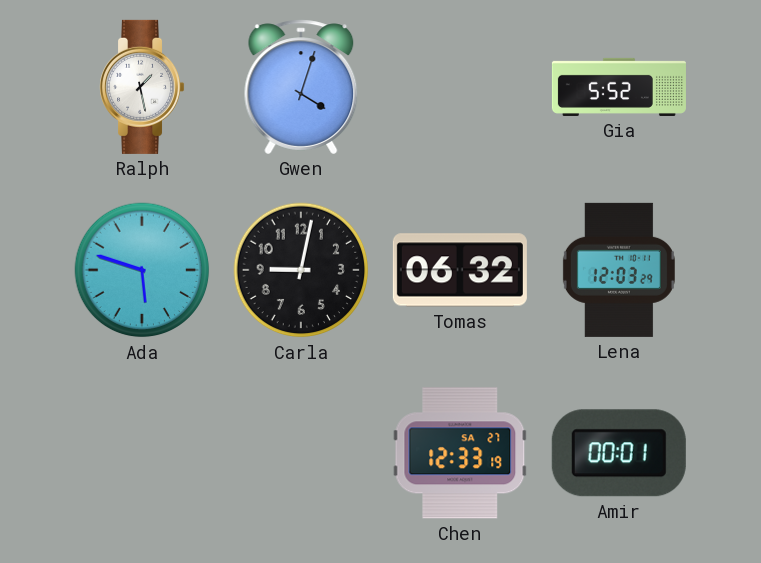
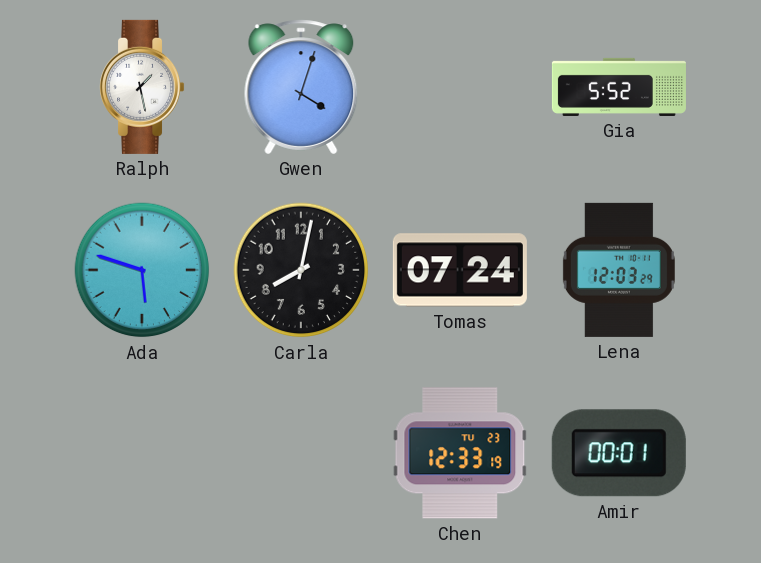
Carla: 9:02 -> 8:02 (301, 270)
Tomas: 06:32 -> 07:24 (460, 270)
Chen date: SA 27 -> TU 23 (460, 453)
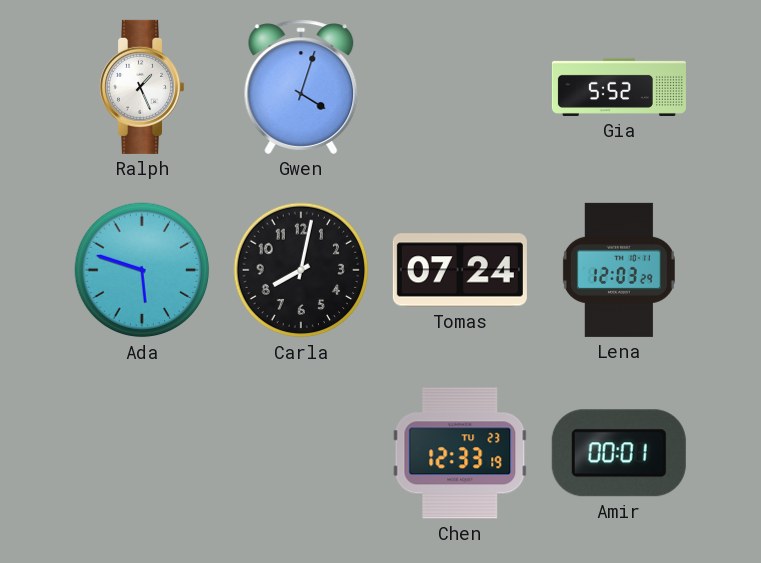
Ralph: 1:28 -> 1:26 (142, 87)
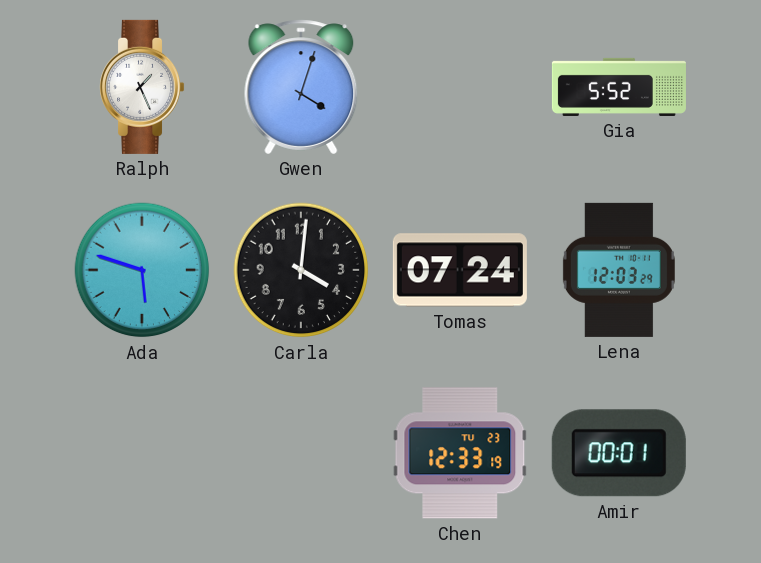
Carla: 8:02 -> 4:01 (301, 270)
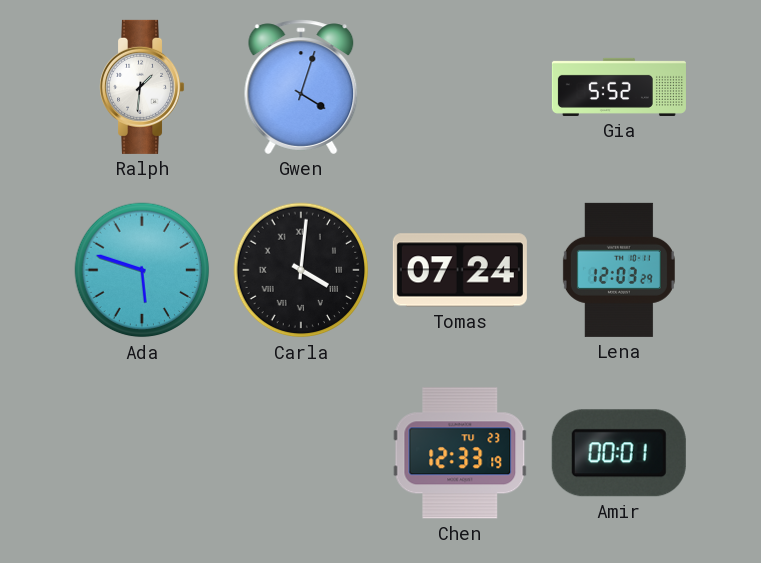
Ralph: 1:26 -> 1:31 (142, 87)
Carla numerals: Arabic -> Roman (301, 270)
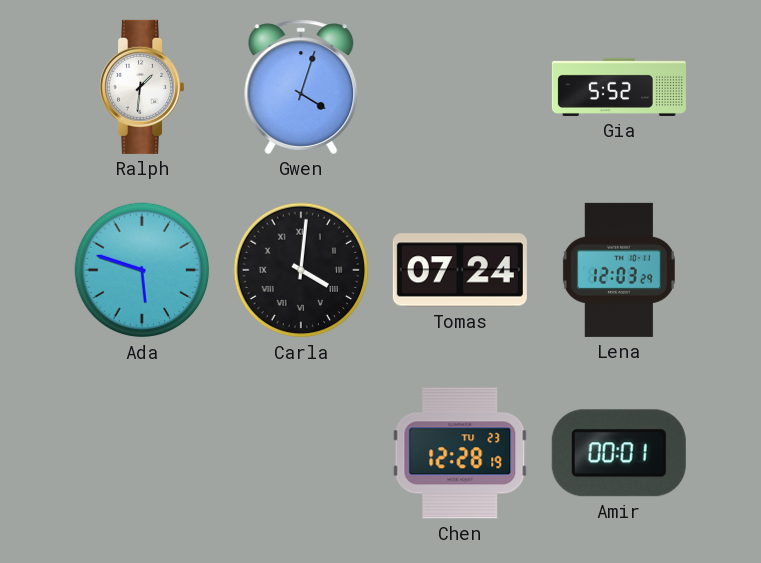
Chen: 12:33 -> 12:28 (460, 453)
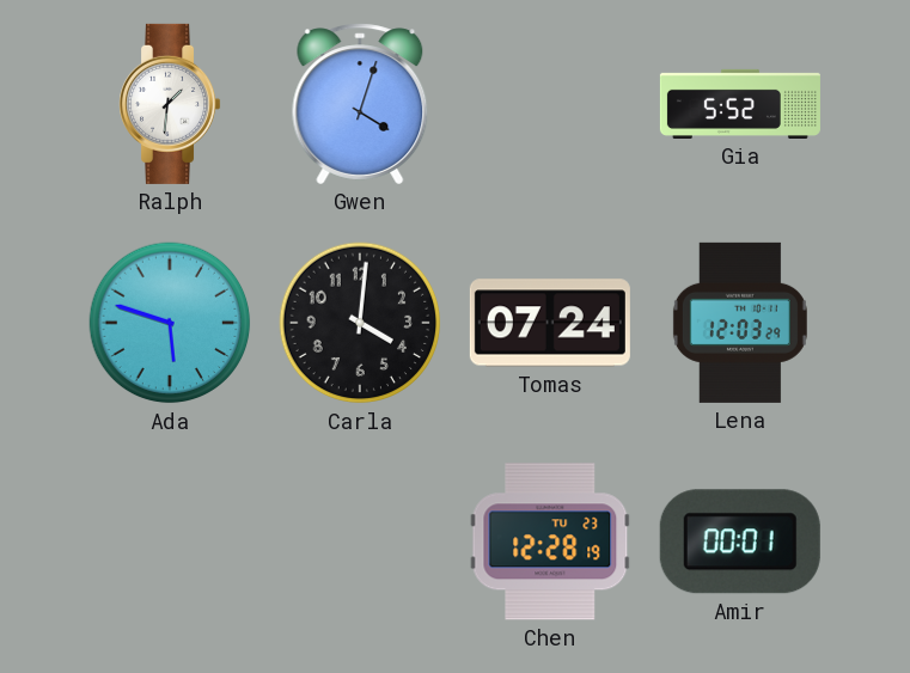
Carla numerals: Roman -> Arabic (360, 323)
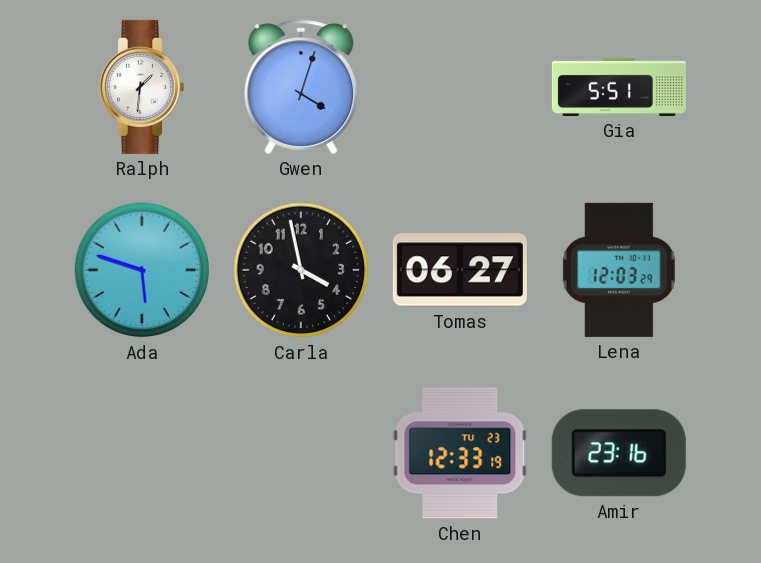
Gia: 5:52 -> 5:51 (619, 87)
Carla: 4:01 -> 3:58 (301, 270)
Tomas: 07:24 -> 06:27 (460, 270)
Chen: 12:28 -> 12:33 (460, 453)
Amir: 00:01 -> 23:16 (619, 453)
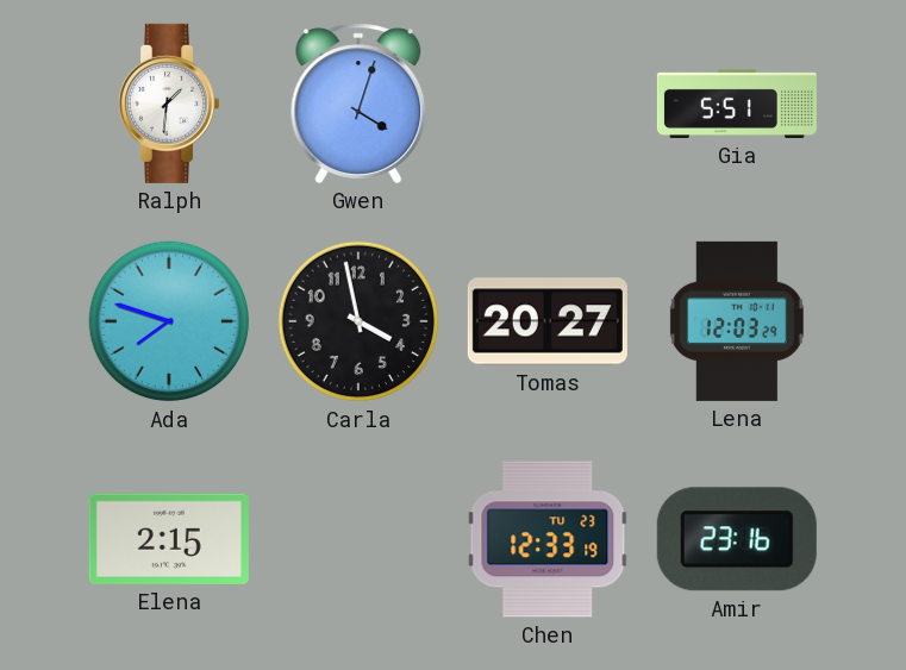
Ada: 5:48 -> 7:48 (169, 321)
Tomas: 06:27 -> 20:27 (548, 321)
Elena: none -> 2:15 (169, 539)
